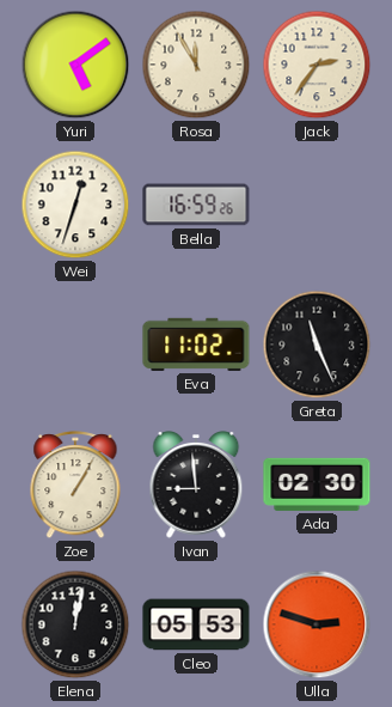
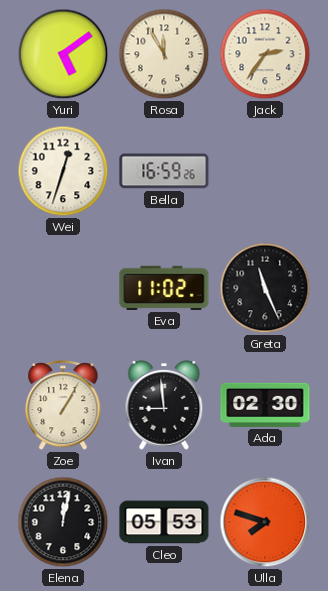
Ulla: 2:48 -> 7:48 (265, 522)
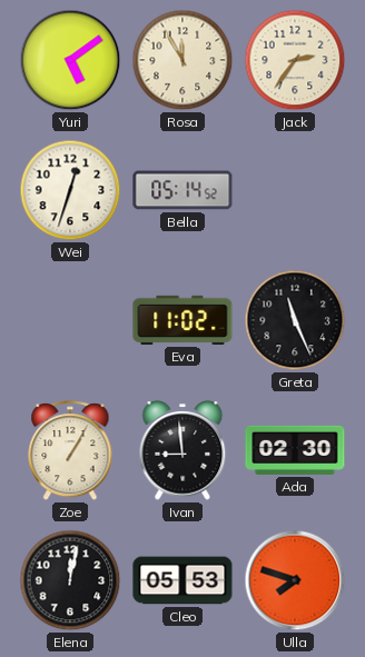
Bella: 16:59 -> 05:14 (182, 190)
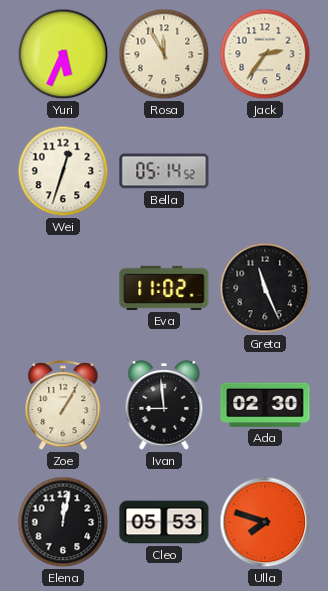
Yuri: 5:09 -> 5:34 (63, 54)
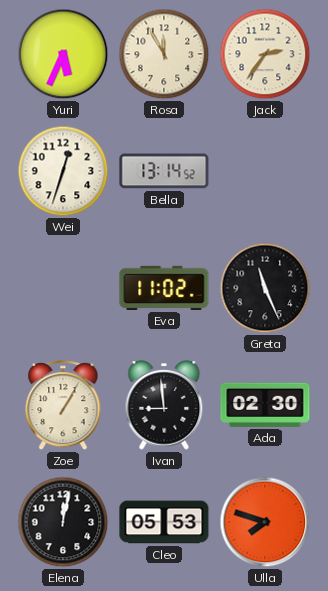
Bella: 05:14 -> 13:14 (164, 171)
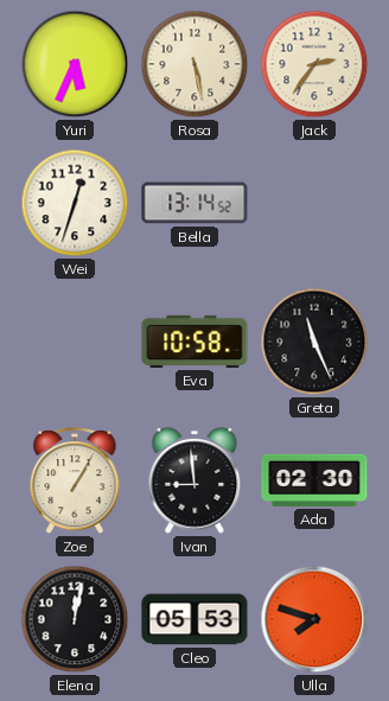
Rosa: 11:55 -> 5:28 (194, 64)
Eva: 11:02 -> 10:58 (194, 342)
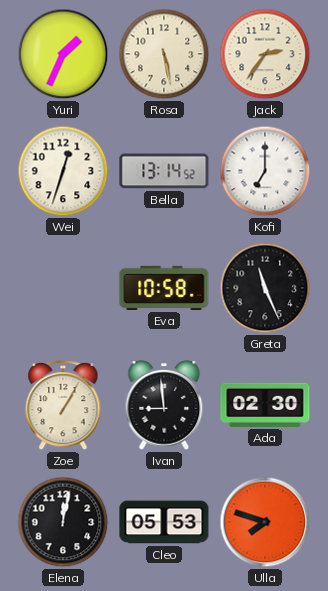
Yuri: 5:34 -> 1:34 (63, 54)
Kofi: none -> 7:00 (265, 171)
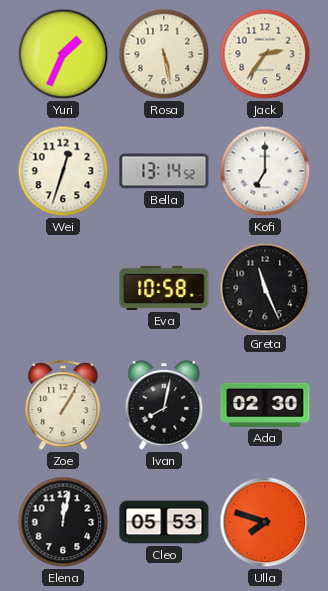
Ivan: 8:59 -> 8:02 (164, 406)
